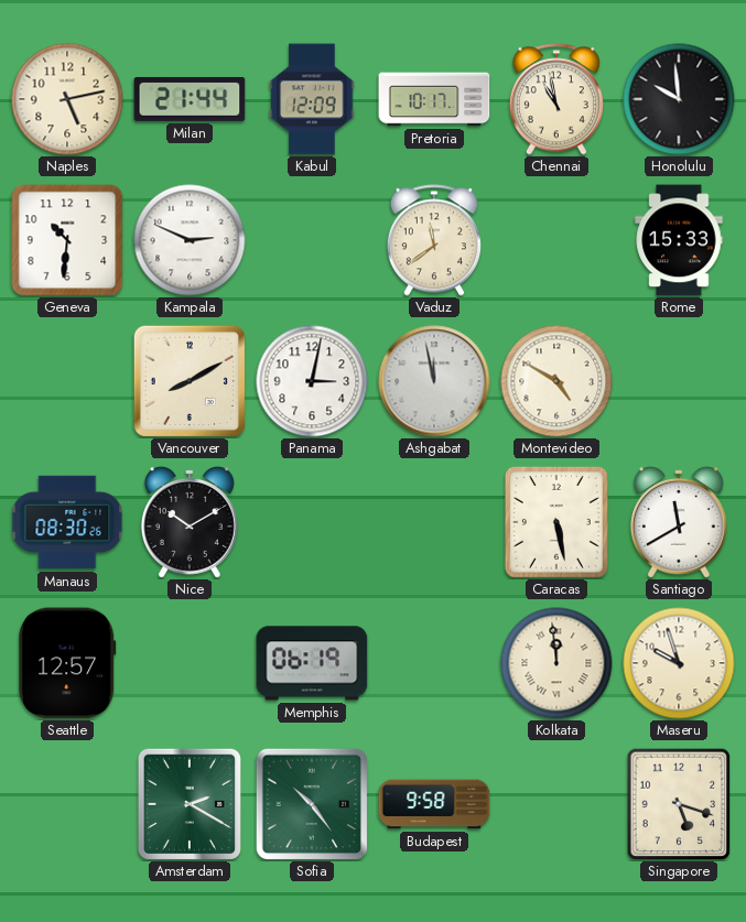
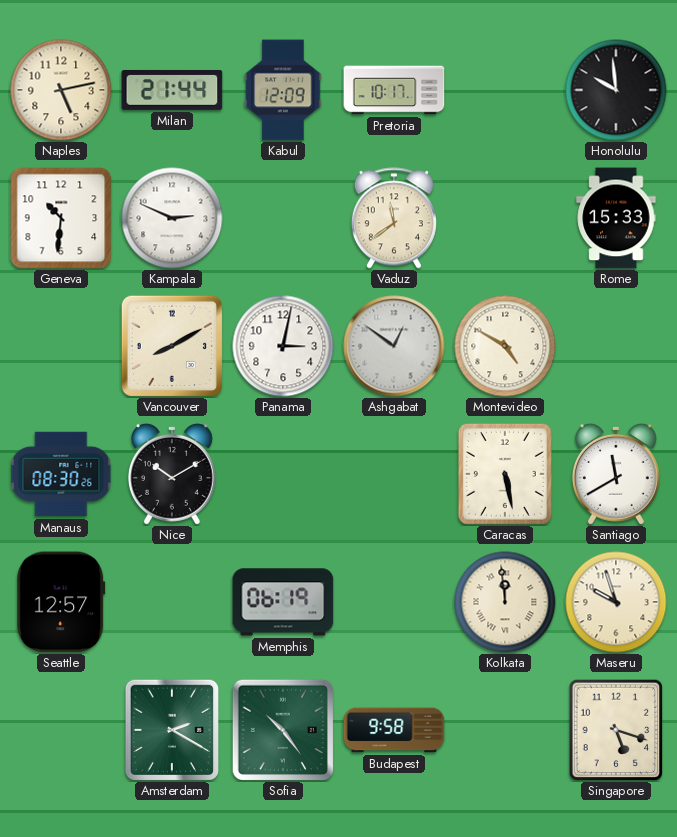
Chennai: 10:58 -> none (556, 99)
Ashgabat: 11:58 -> 12:51 (394, 346)
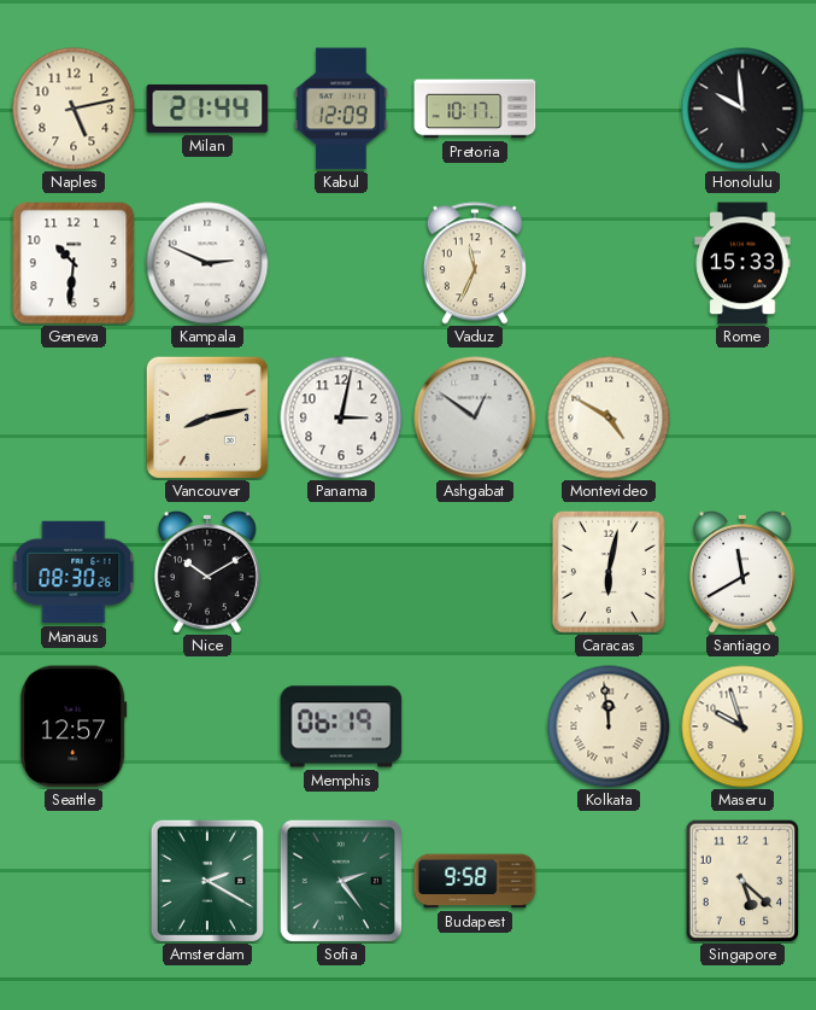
Vaduz: 11:39 -> 11:34 (475, 263)
Vancouver: 8:10 -> 8:13 (207, 418)
Caracas: 5:28 -> 6:02 (609, 572)
Sofia: 10:24 -> 2:24 (341, 881)
Singapore: 5:18 -> 5:22 (742, 881)
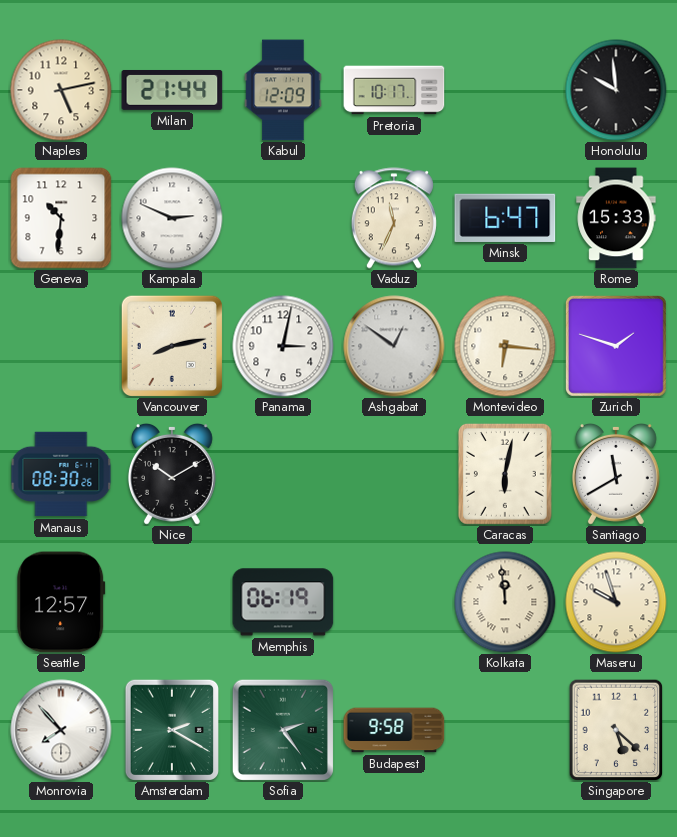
Minsk: none -> 6:47 (505, 218)
Montevideo: 4:50 -> 6:16 (505, 346)
Zurich: none -> 1:48 (616, 346)
Monrovia: none -> 7:53 (61, 730)
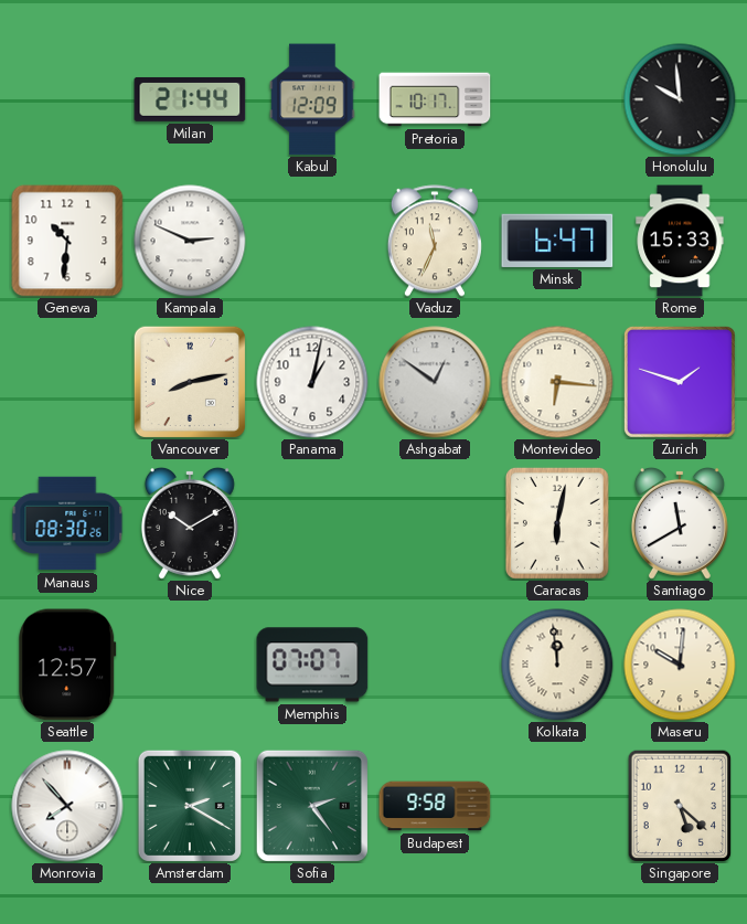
Naples: 5:13 -> none (61, 90)
Panama: 3:02 -> 1:02 (312, 382)
Memphis: 06:19 -> 07:07 (312, 665)
Maseru: 9:57 -> 10:01 (680, 665)
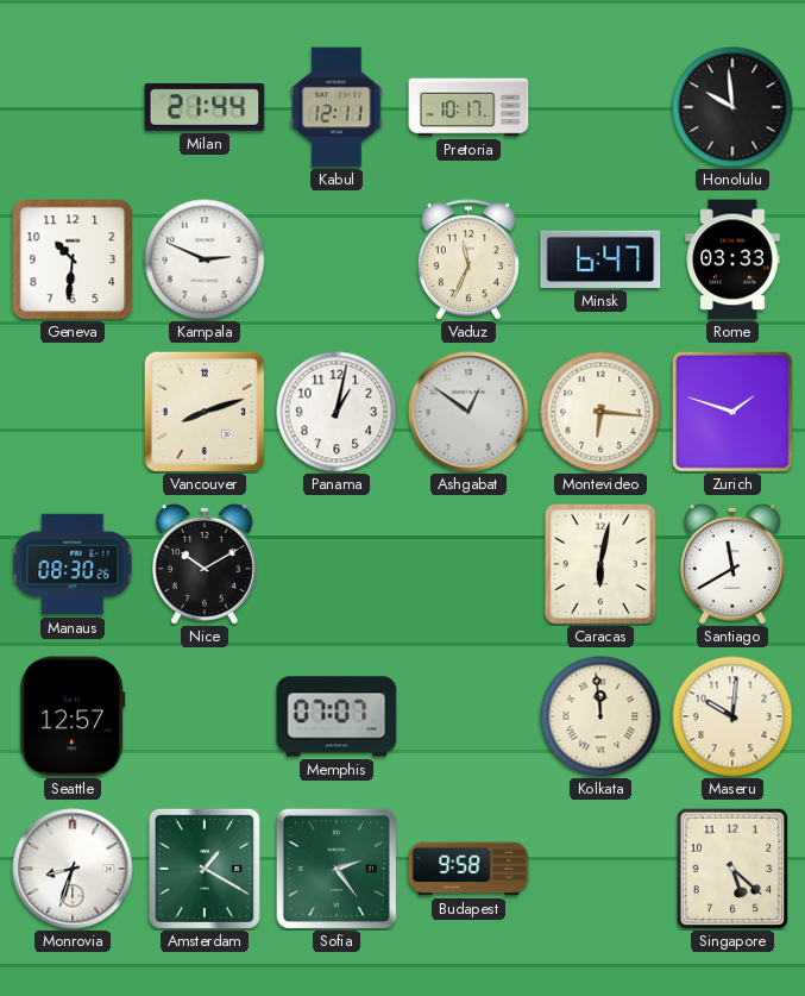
Kabul: 12:09 -> 12:11 (337, 107)
Rome: 15:33 -> 03:33 (732, 259)
Vancouver: 8:13 -> 8:12 (205, 412)
Monrovia: 7:53 -> 8:33 (73, 869)
Amsterdam: 2:20 -> 1:20 (205, 867)
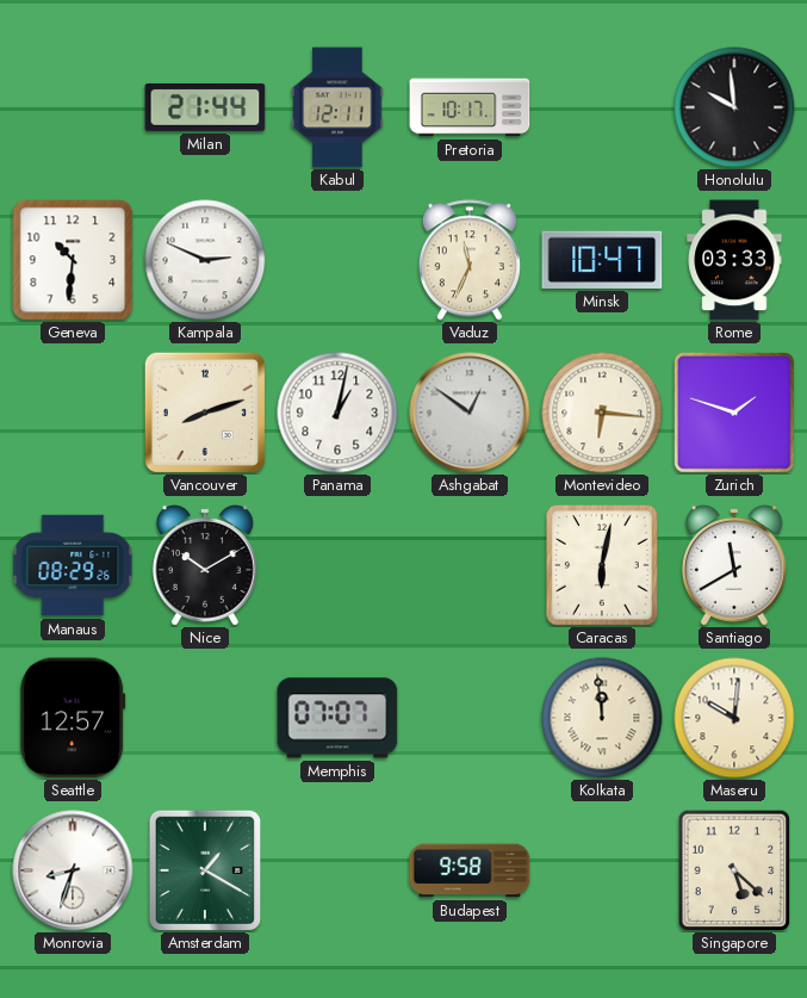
Minsk: 6:47 -> 10:47 (602, 260)
Manaus: 08:30 -> 08:29 (73, 565)
Sofia: 2:24 -> none (337, 869)
